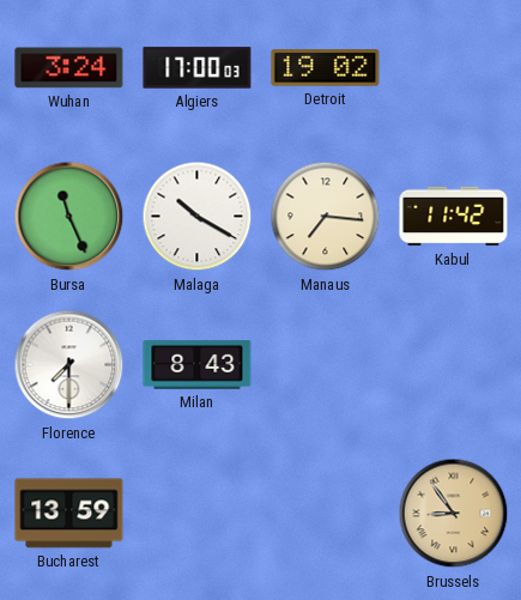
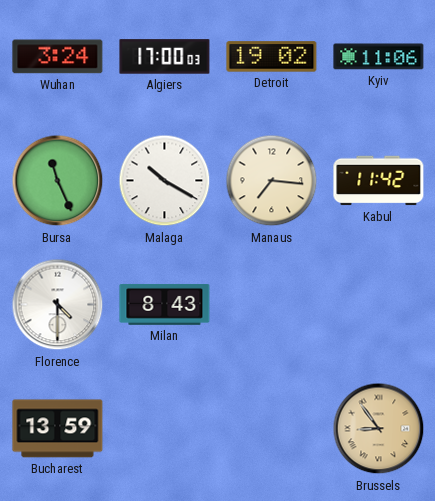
Kyiv: none -> 11:06 (379, 57)
Florence: 7:30 -> 4:30 (58, 305)
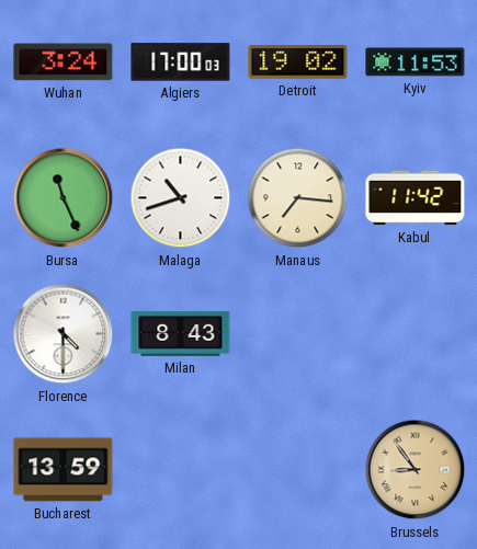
Kyiv: 11:06 -> 11:53 (416, 62)
Malaga: 10:20 -> 10:42 (181, 198)
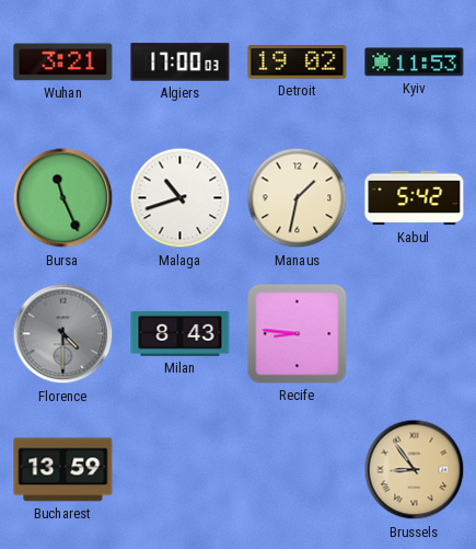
Wuhan: 3:24 -> 3:21 (63, 62)
Manaus: 7:16 -> 1:32 (298, 198)
Kabul: 11:42 -> 5:42 (415, 198)
Florence dial: white -> grey (63, 334)
Recife: none -> 8:46 (298, 334)
